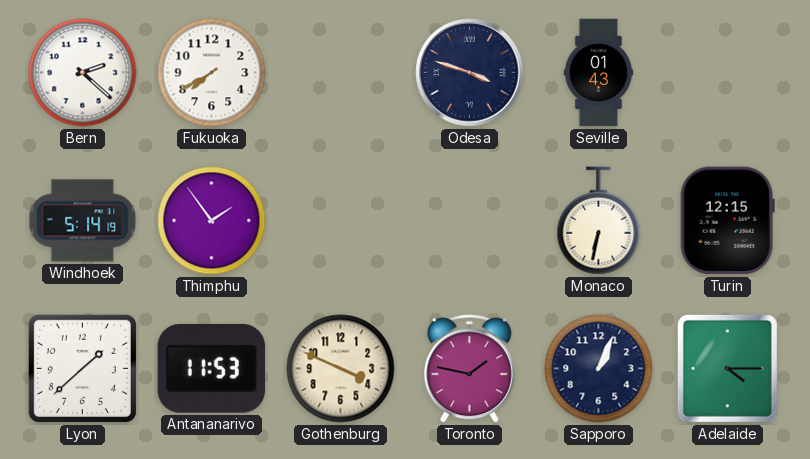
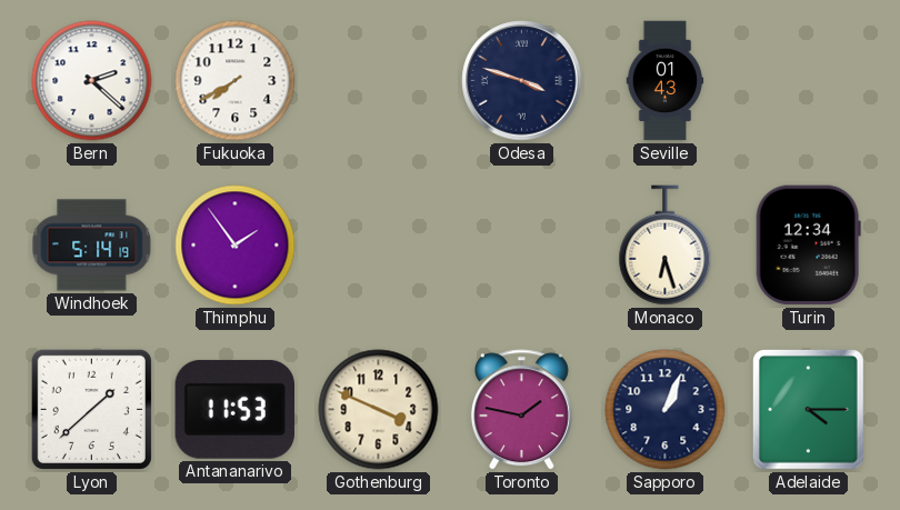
Monaco: 6:32 -> 6:27 (666, 246)
Turin: 12:15 -> 12:34 (808, 246)
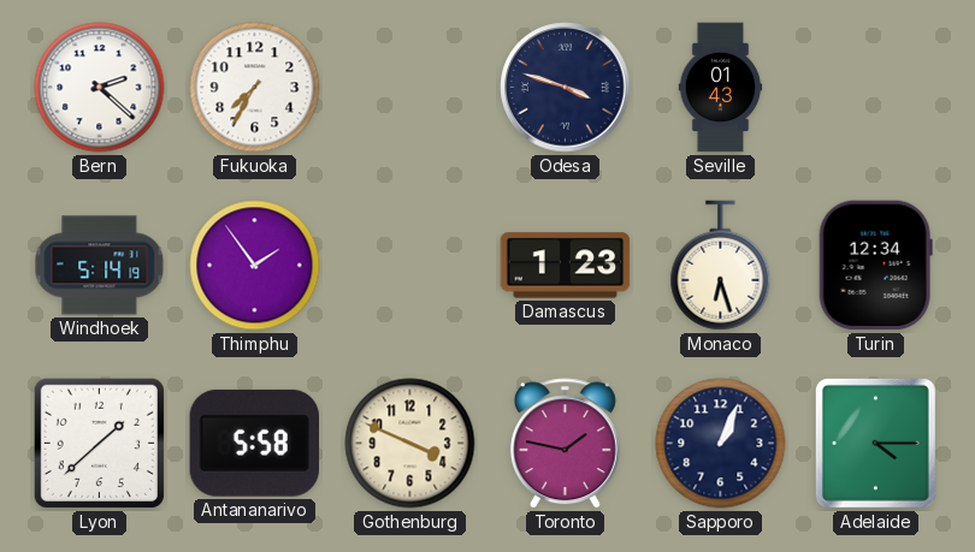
Fukuoka: 7:40 -> 7:35 (255, 88)
Damascus: none -> 1:23 (566, 266)
Antananarivo: 11:53 -> 5:58 (254, 443)
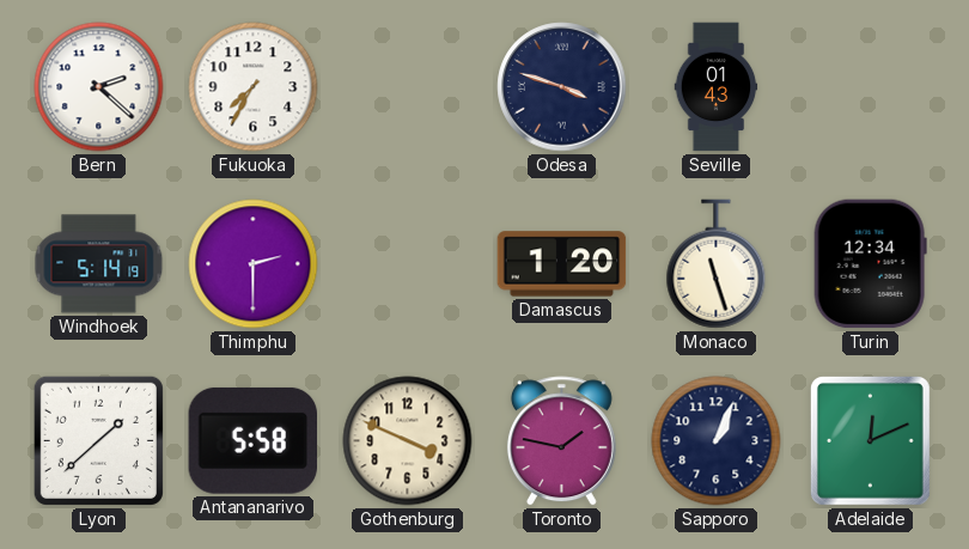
Thimphu: 1:54 -> 2:30 (254, 264)
Damascus: 1:23 -> 1:20 (562, 264)
Monaco: 6:27 -> 11:27 (717, 264)
Adelaide: 4:15 -> 12:11 (870, 440)
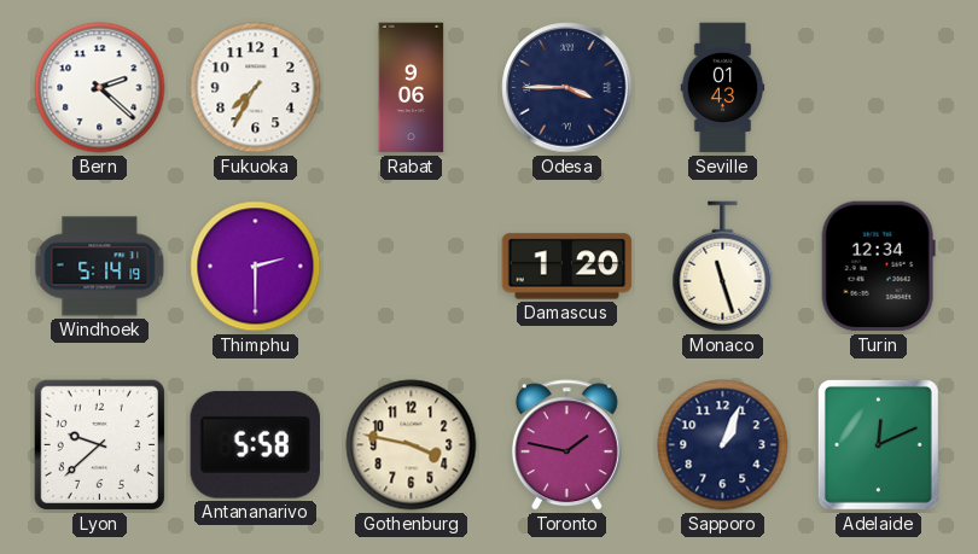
Rabat: none -> 9:06 (412, 88)
Odesa: 3:48 -> 3:45 (567, 88)
Lyon: 1:38 -> 9:38 (99, 444)
Gothenburg: 3:49 -> 3:47 (412, 445)
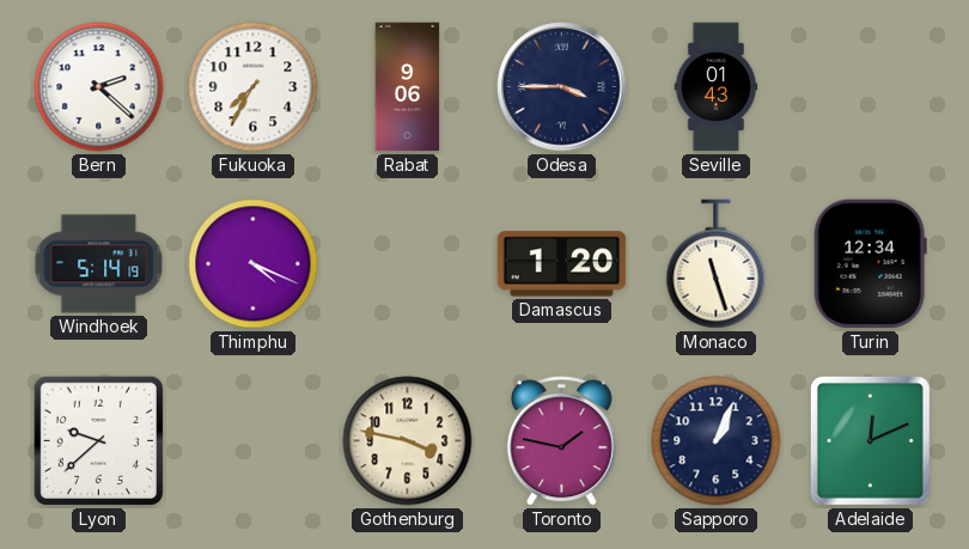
Thimphu: 2:30 -> 4:19 (254, 264)
Antananarivo: 5:58 -> none (255, 444)
